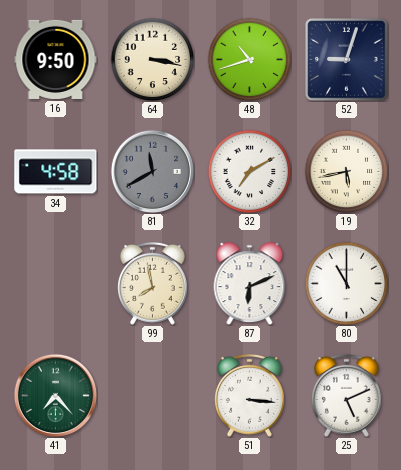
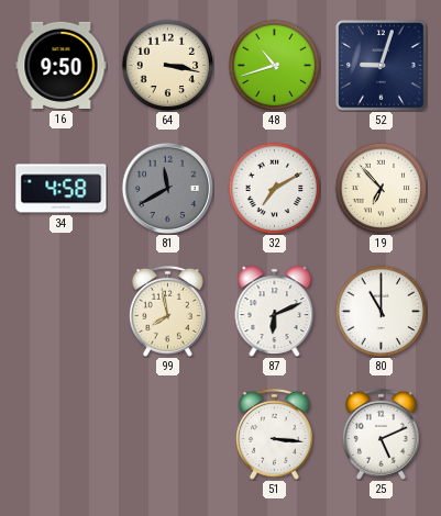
19: 5:43 -> 6:53 (381, 188)
41: 7:23 -> none (55, 395)
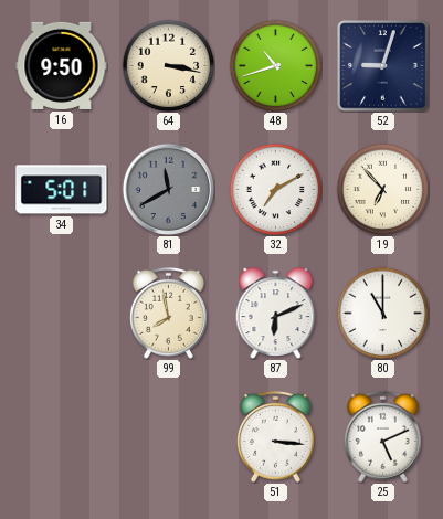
34: 4:58 -> 5:01 (62, 190)
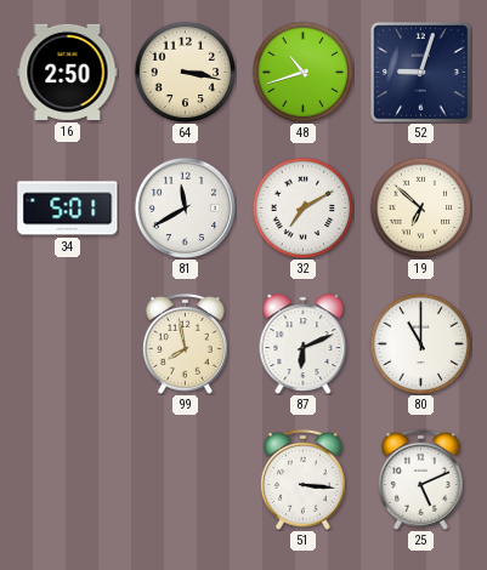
16: 9:50 -> 2:50 (68, 72)
81 dial: grey -> white (185, 207)
19: 6:53 -> 6:52 (420, 207)
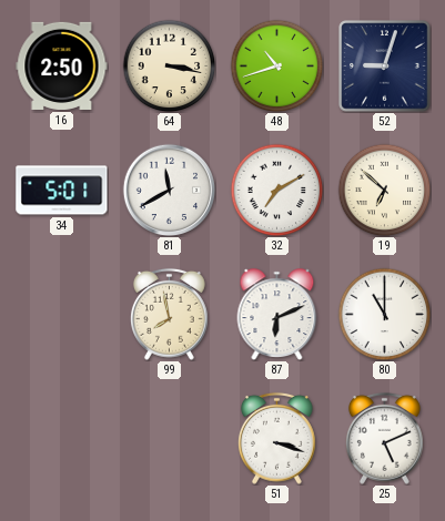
51: 3:16 -> 3:18 (277, 438)
